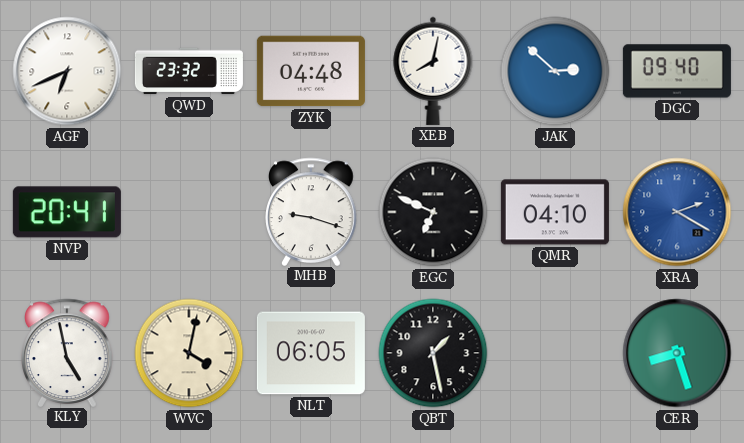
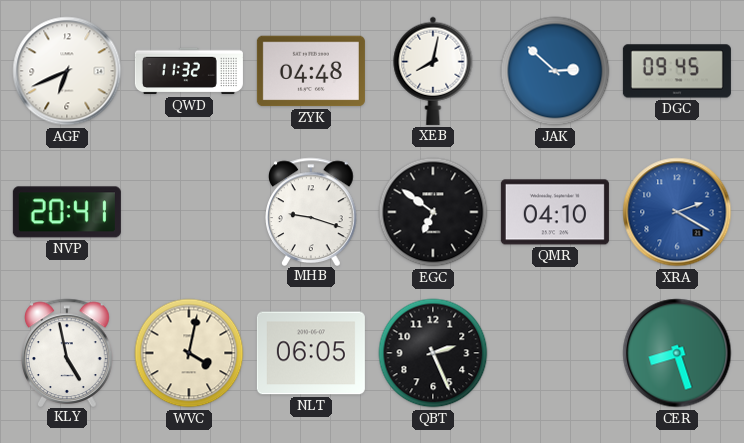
QWD: 23:32 -> 11:32 (189, 71)
DGC: 09:40 -> 09:45 (677, 71)
EGC: 6:49 -> 6:51 (433, 212)
QBT: 1:28 -> 2:26 (433, 353)
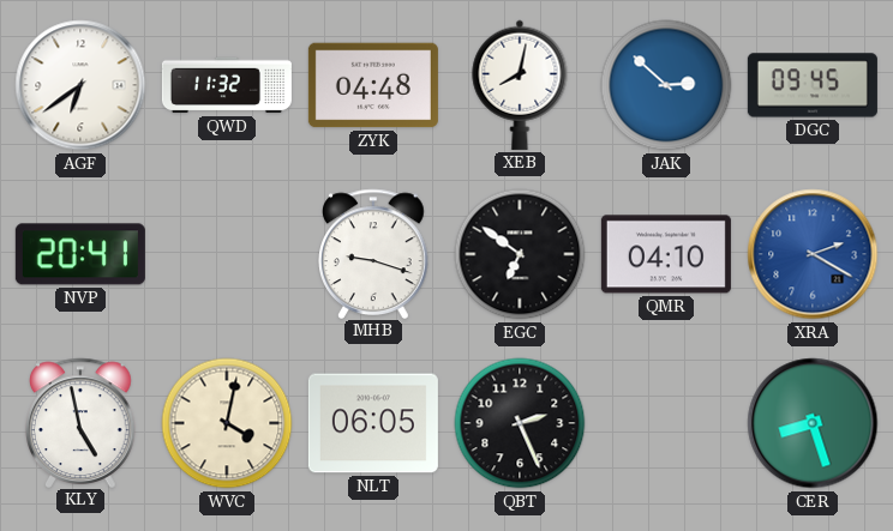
AGF: 6:41 -> 6:39 (80, 85)
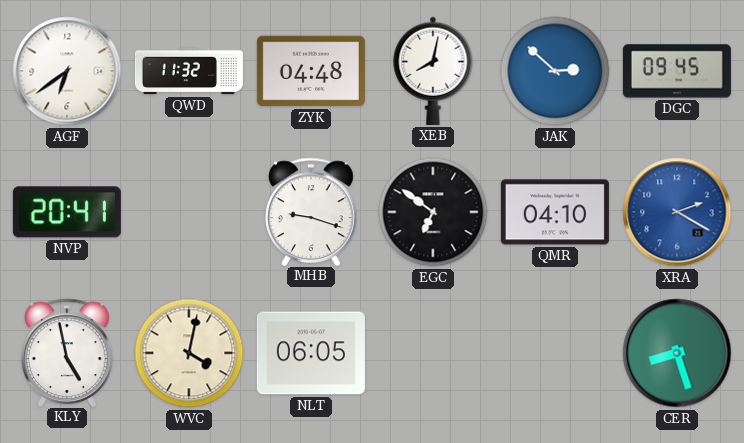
QBT: 2:26 -> none (520, 423)
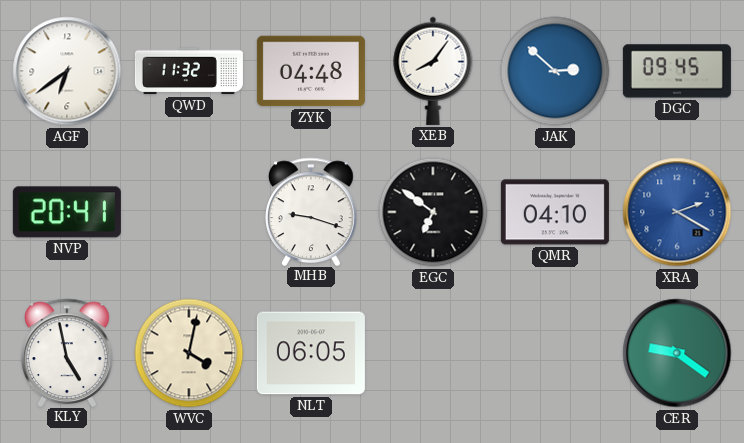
XEB: 8:02 -> 8:06 (433, 71)
CER: 8:27 -> 9:21 (677, 353)
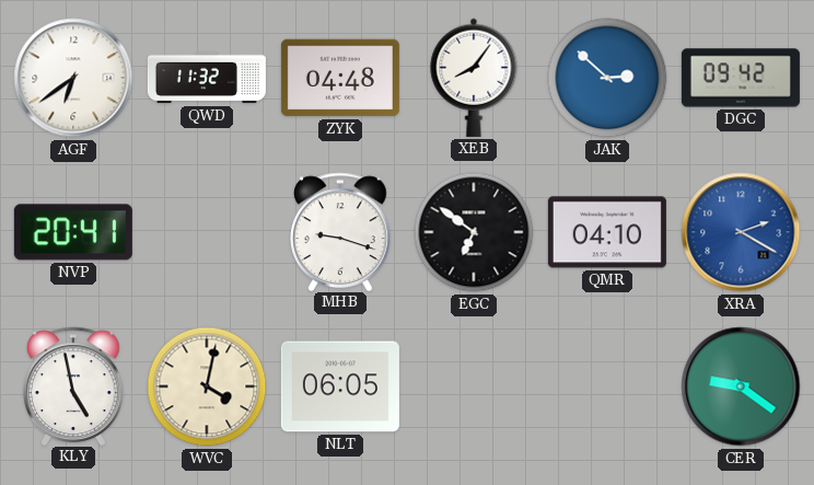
DGC: 09:45 -> 09:42 (741, 78)
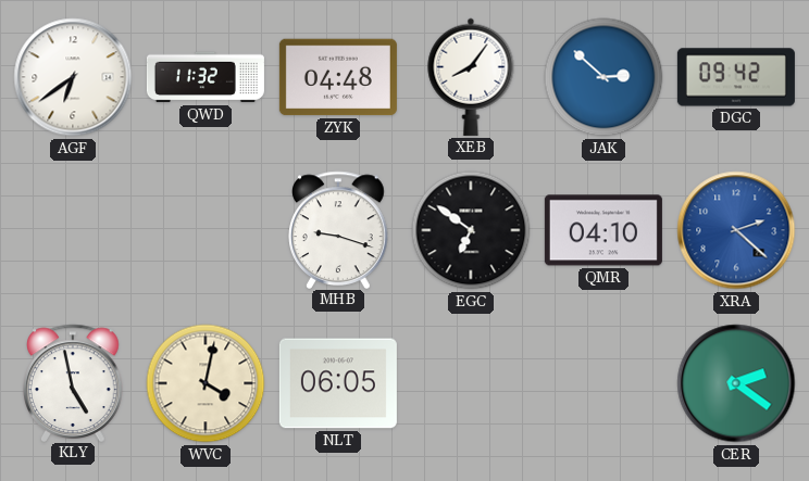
NVP: 20:41 -> none (73, 232)
XRA: 2:20 -> 2:22 (736, 230)
CER: 9:21 -> 2:21 (736, 383)
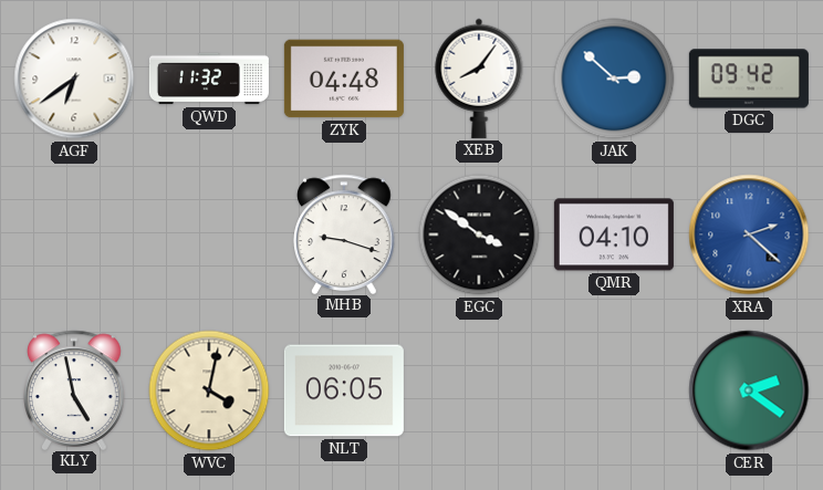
EGC: 6:51 -> 3:51 (479, 234)
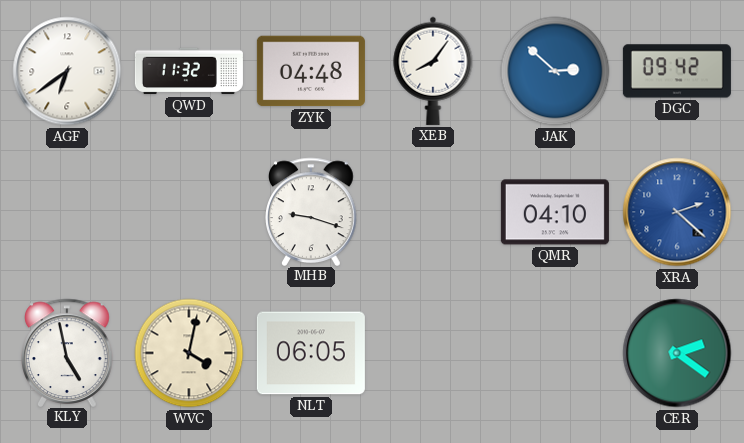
EGC: 3:51 -> none (479, 234)
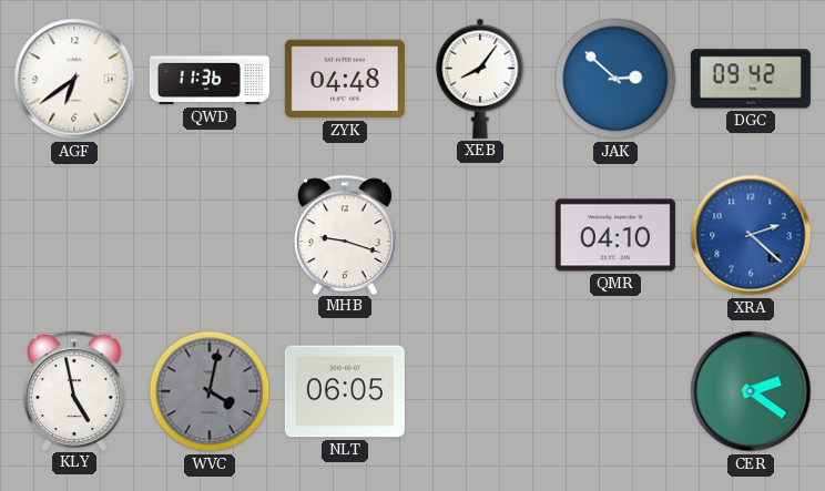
QWD: 11:32 -> 11:36 (210, 79)
WVC dial: cream -> grey (210, 391)
